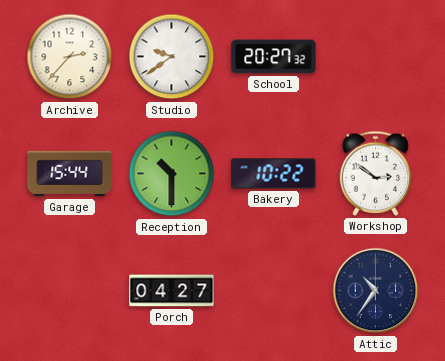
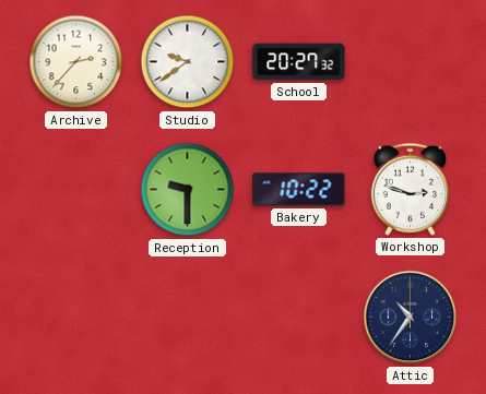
Garage: 15:44 -> none (70, 174)
Reception: 10:30 -> 9:30 (188, 190)
Workshop: 2:51 -> 2:48 (411, 189)
Porch: 04:27 -> none (172, 291)
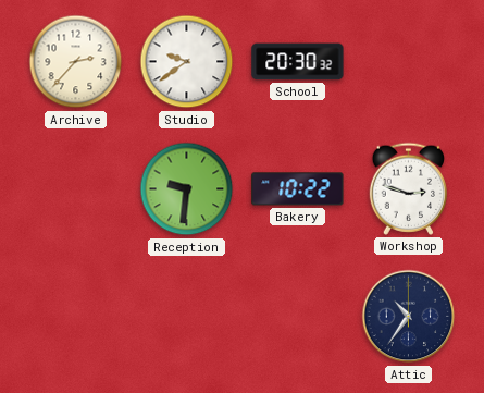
School: 20:27 -> 20:30 (298, 62)
Reception: 9:30 -> 9:31 (187, 189)
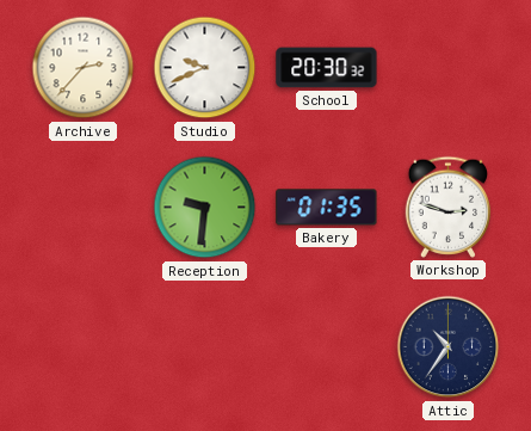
Studio: 9:39 -> 9:41 (205, 68)
Bakery: 10:22 -> 01:35 (327, 208)
